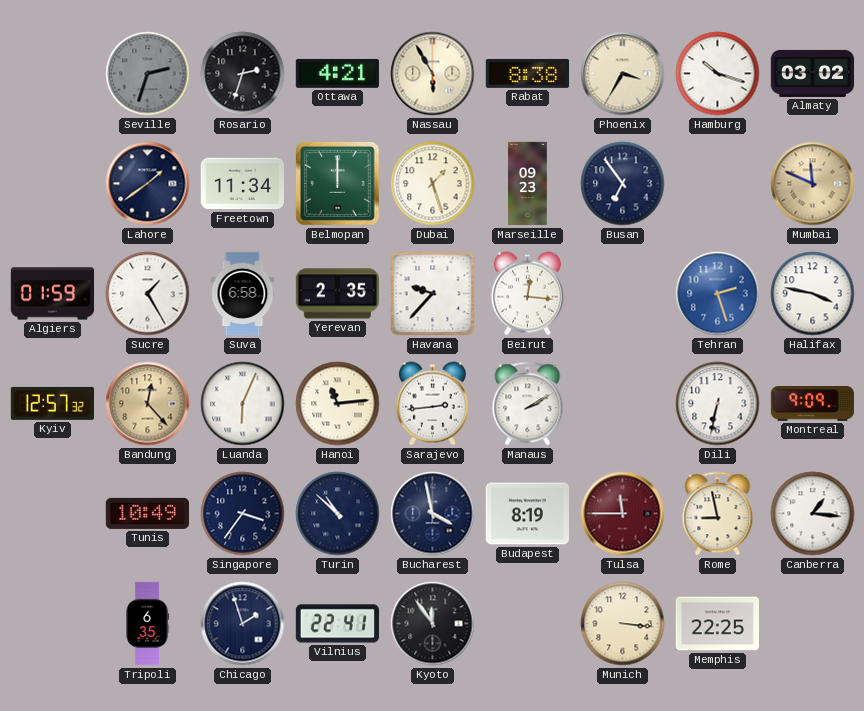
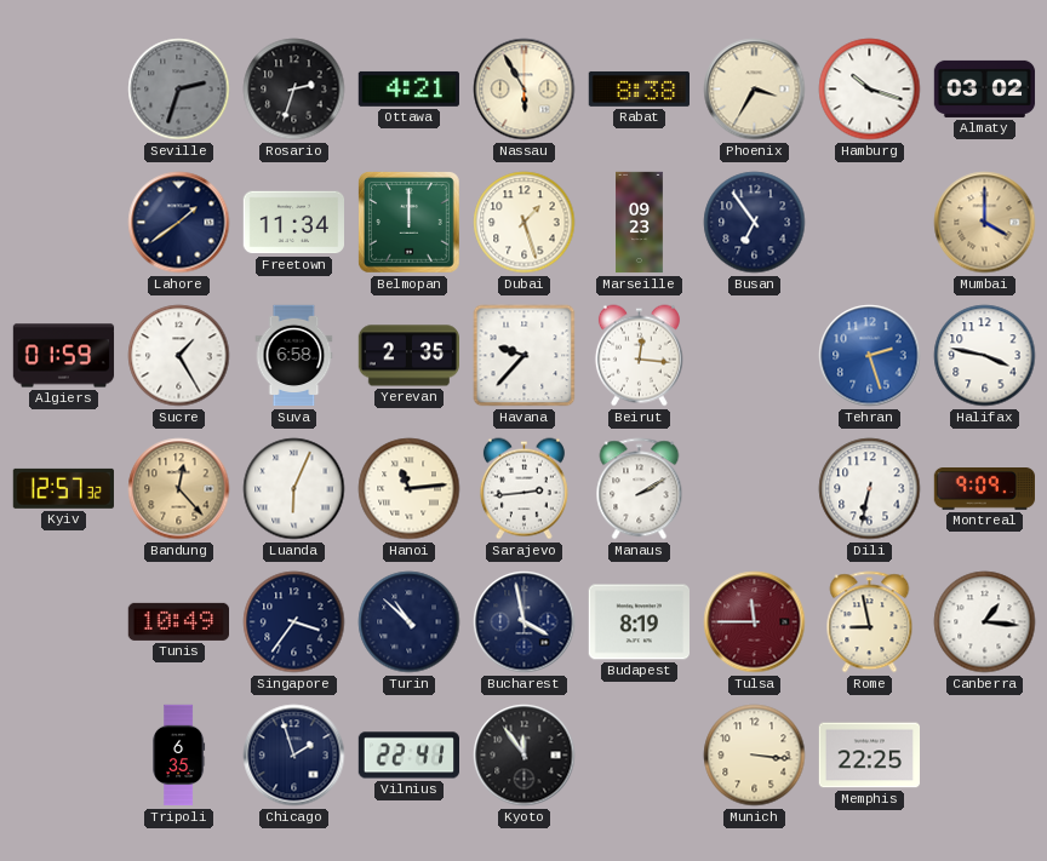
Mumbai: 11:49 -> 4:00 (985, 223)
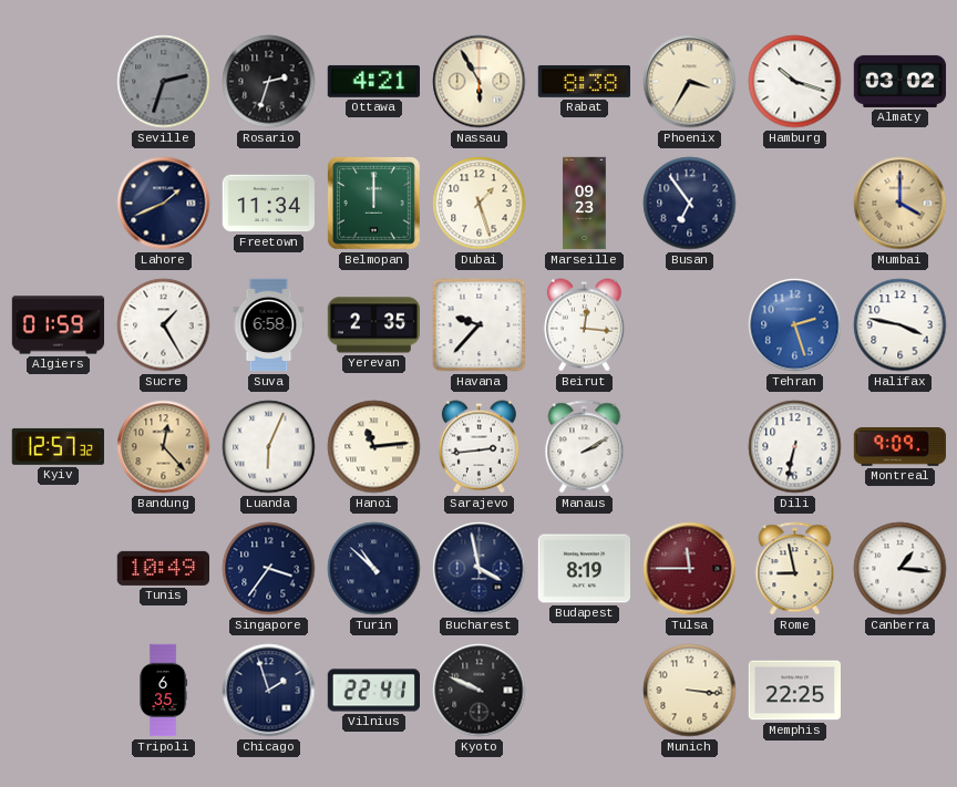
Lahore: 1:39 -> 1:41 (164, 204)
Kyoto: 11:54 -> 9:49 (480, 691)
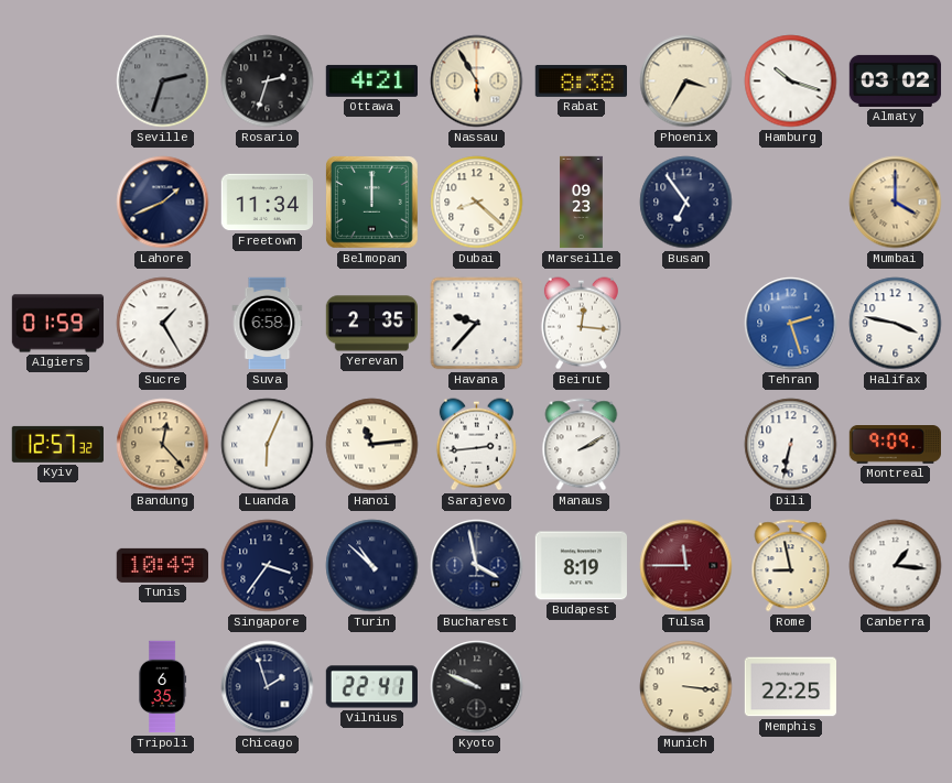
Dubai: 1:27 -> 8:22 (477, 203)
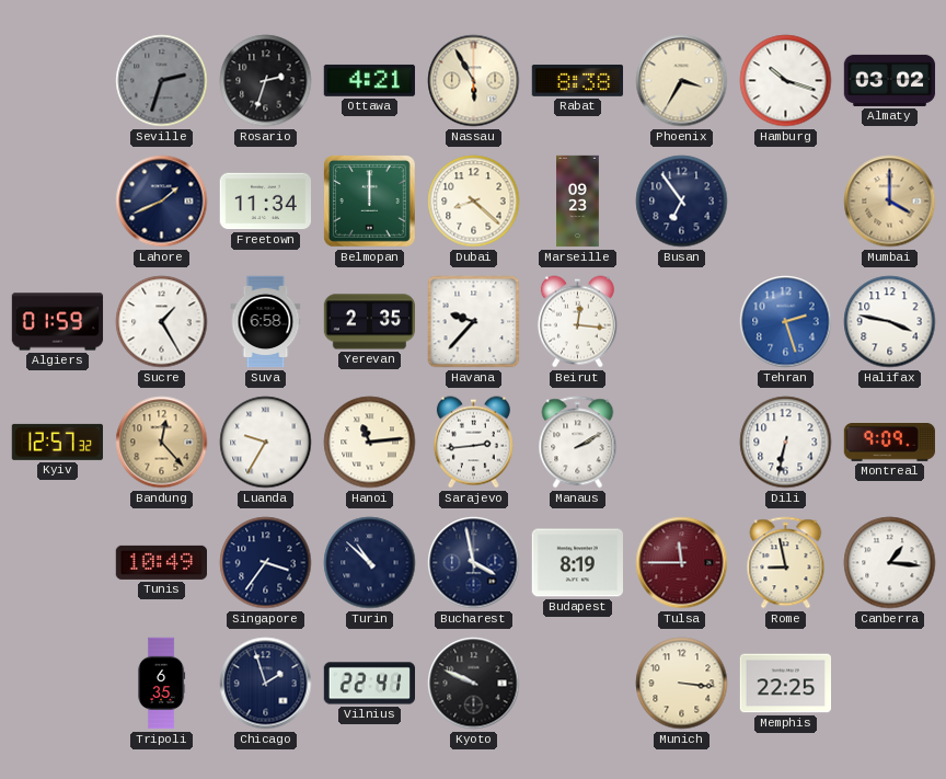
Luanda: 6:04 -> 9:35 (266, 443)
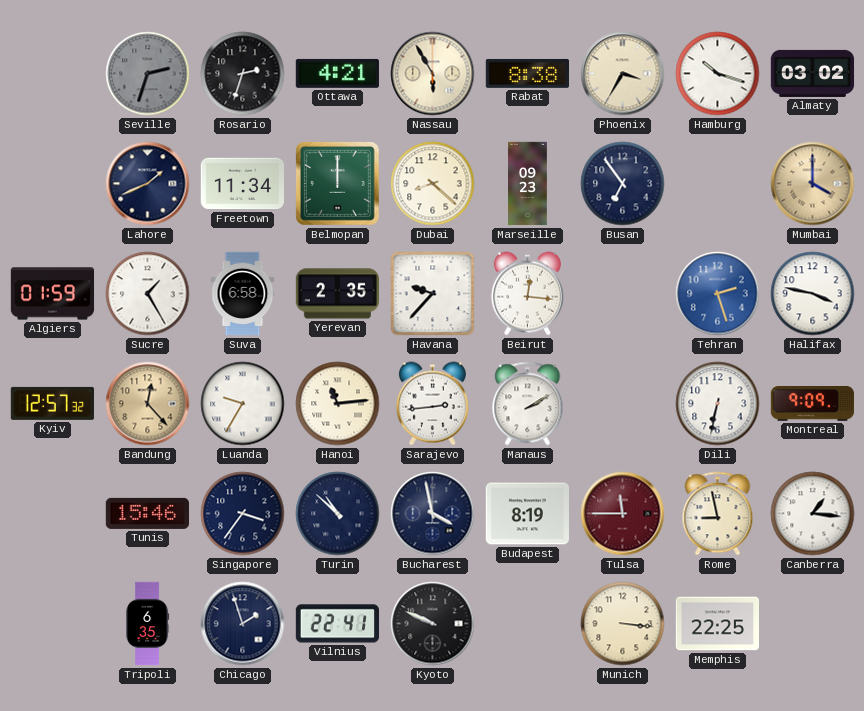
Tunis: 10:49 -> 15:46 (147, 513)
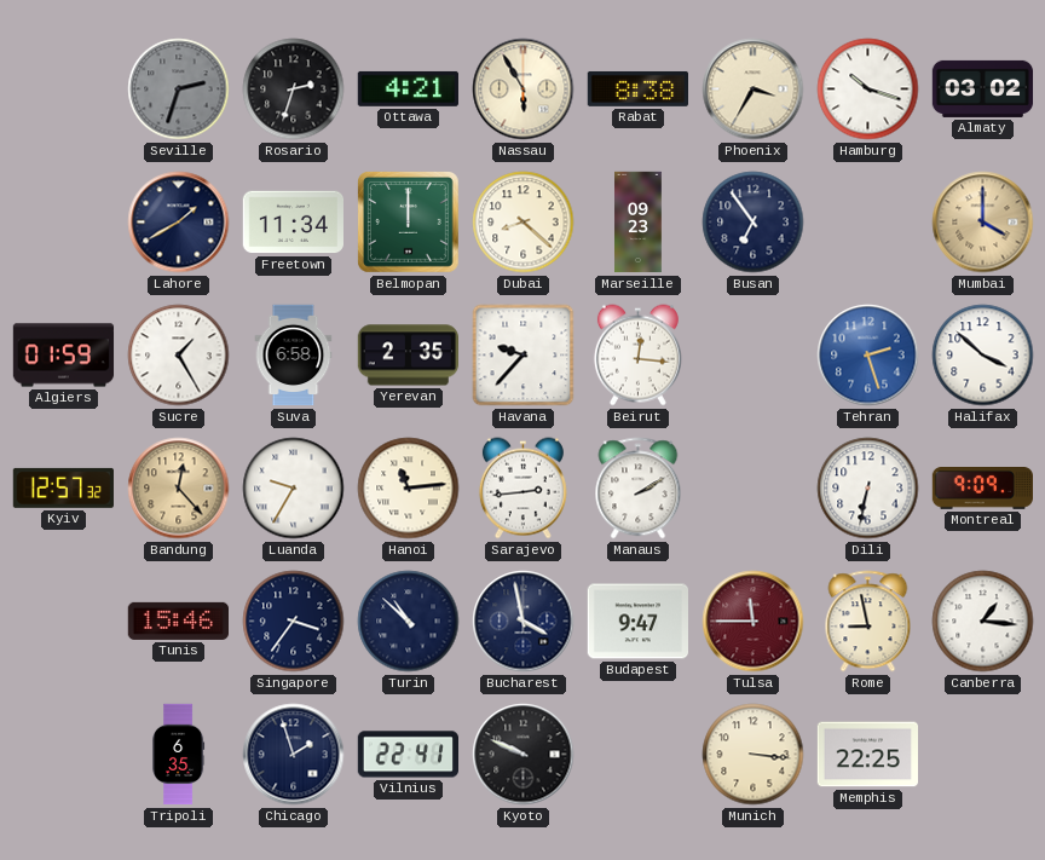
Lahore: 1:41 -> 1:40 (179, 223)
Halifax: 3:47 -> 3:52 (983, 356)
Budapest: 8:19 -> 9:47 (637, 622)
